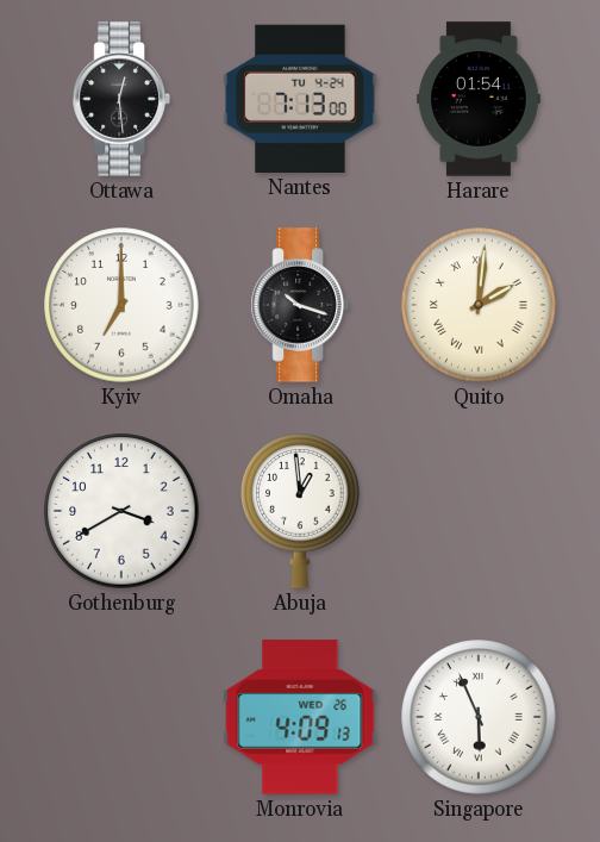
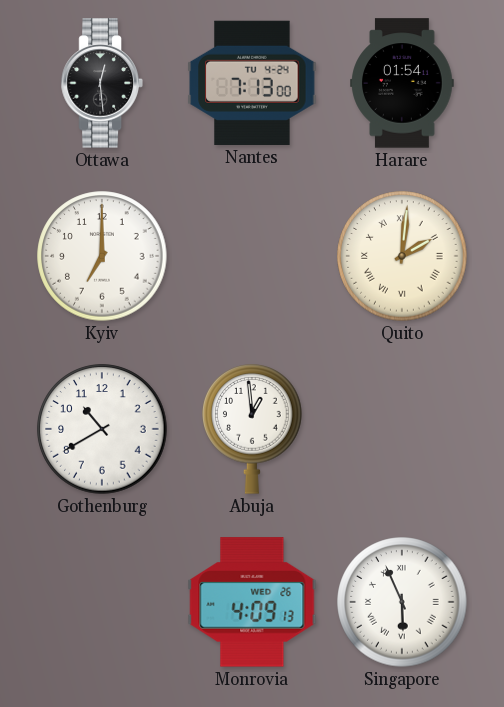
Omaha: 10:18 -> none (300, 305)
Gothenburg: 3:40 -> 10:40 (102, 429)
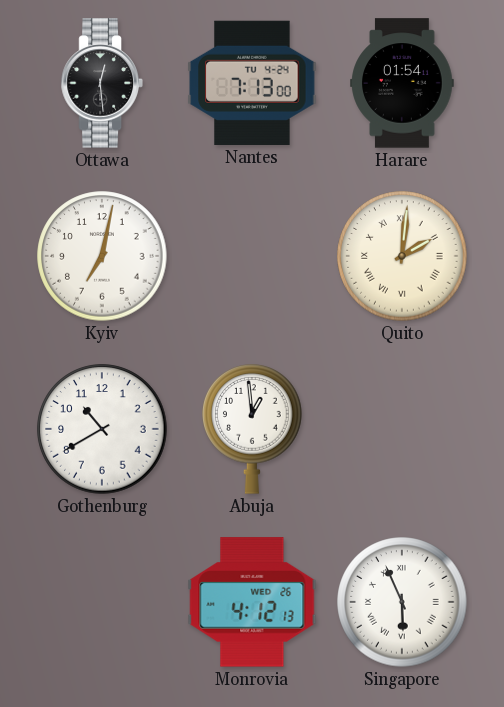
Kyiv: 7:00 -> 7:02 (102, 256)
Monrovia: 4:09 -> 4:12 (252, 602)
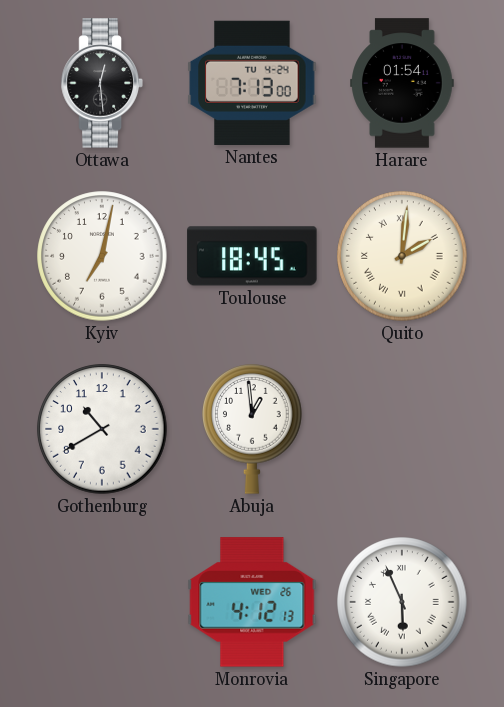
Toulouse: none -> 18:45 (252, 256)
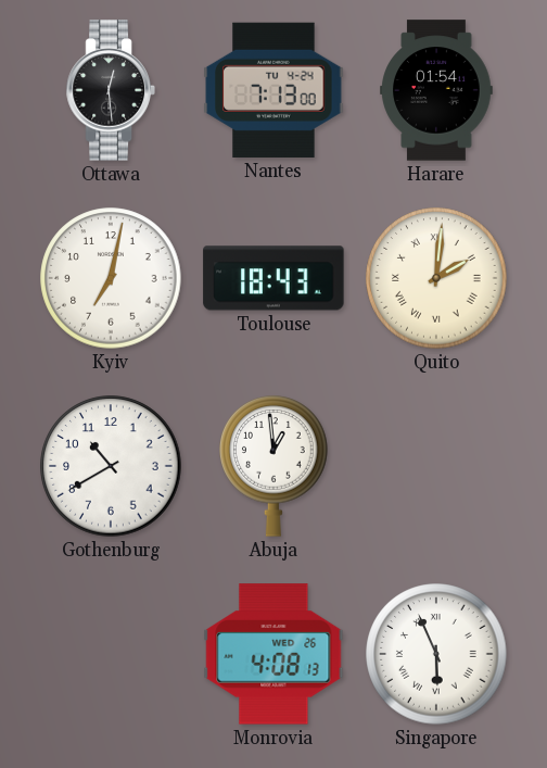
Toulouse: 18:45 -> 18:43 (273, 278)
Monrovia: 4:12 -> 4:08 (273, 654)
